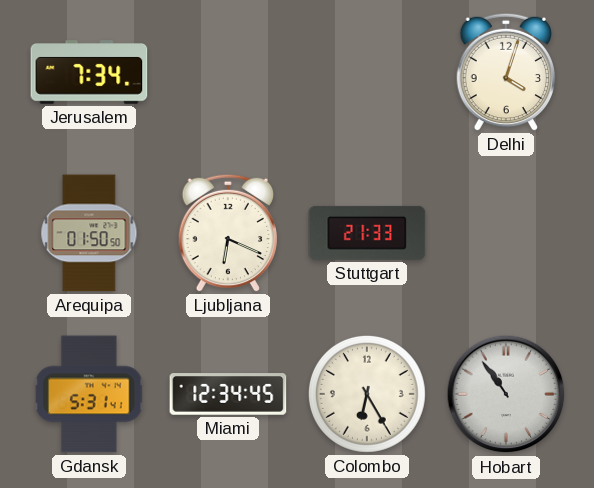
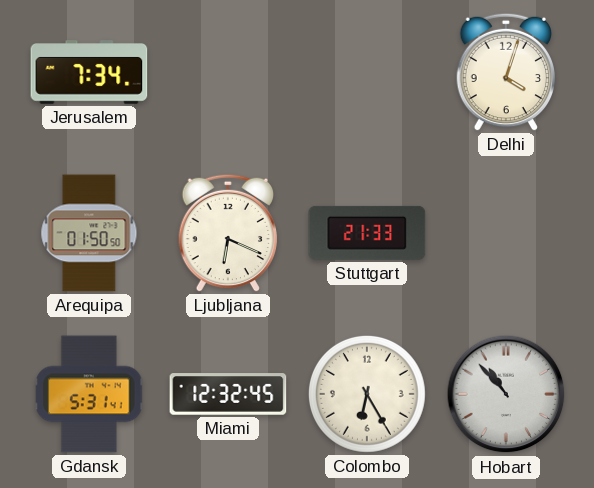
Miami: 12:34 -> 12:32 (228, 394)
Hobart: 10:54 -> 10:53 (506, 394)
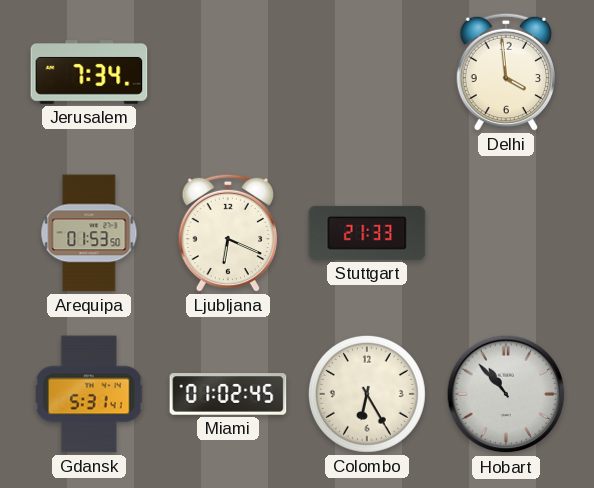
Delhi: 4:03 -> 3:59 (506, 72)
Arequipa: 01:50 -> 01:53 (89, 233)
Miami: 12:32 -> 01:02 (228, 394)
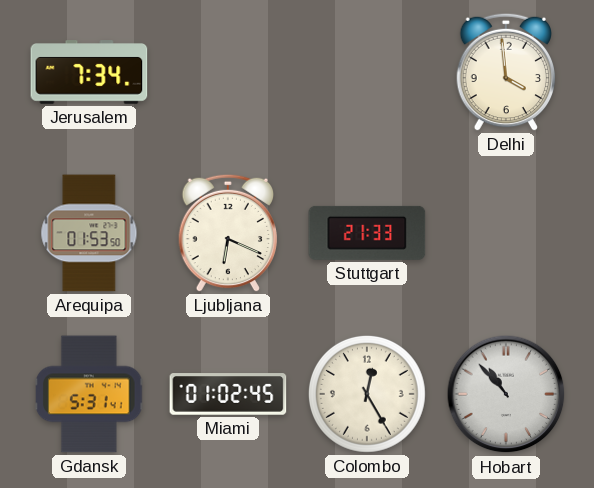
Colombo: 6:25 -> 12:25 (367, 394)
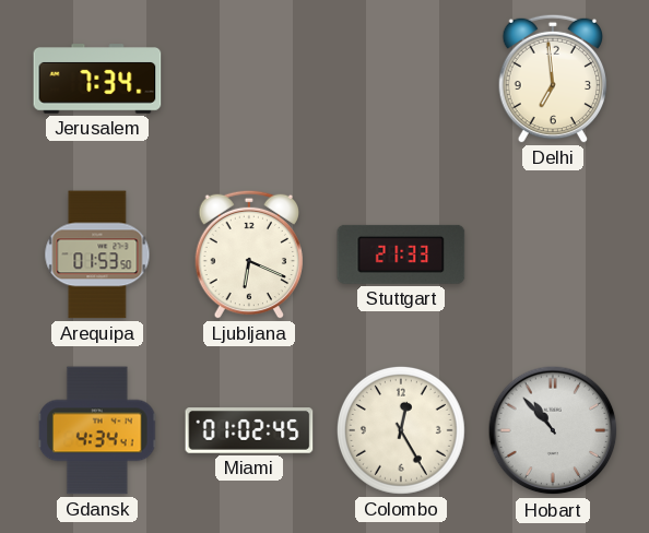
Delhi: 3:59 -> 6:59 (553, 79)
Gdansk: 5:31 -> 4:34 (97, 430)
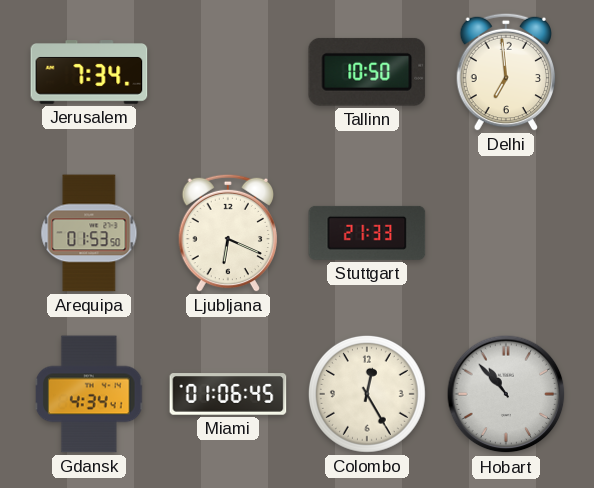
Tallinn: none -> 10:50 (367, 72)
Miami: 01:02 -> 01:06 (228, 394)
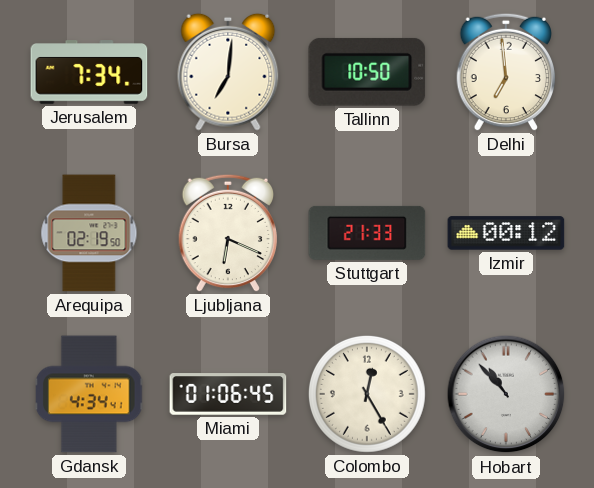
Bursa: none -> 7:01 (228, 72)
Arequipa: 01:53 -> 02:19 (89, 233)
Izmir: none -> 00:12 (506, 233)
